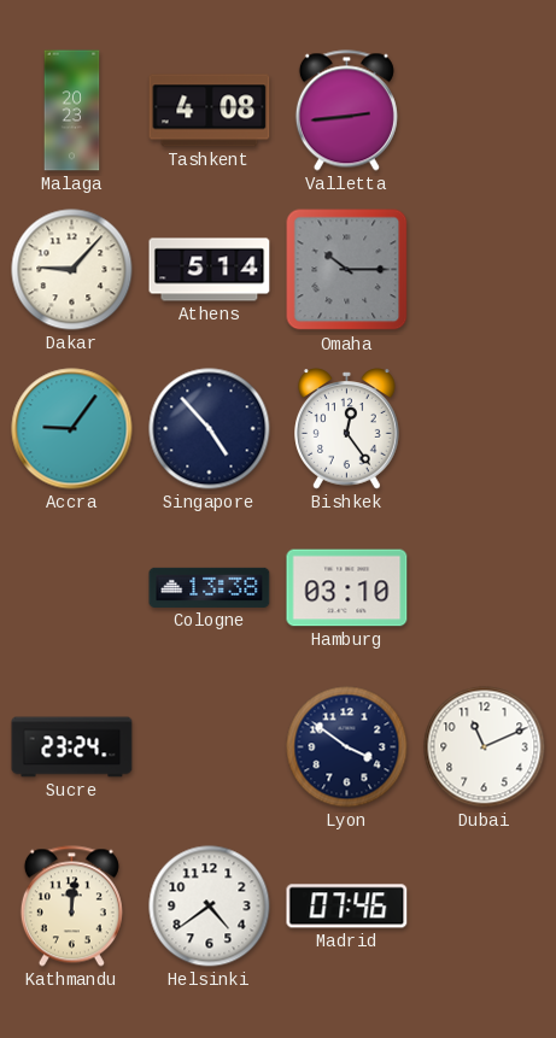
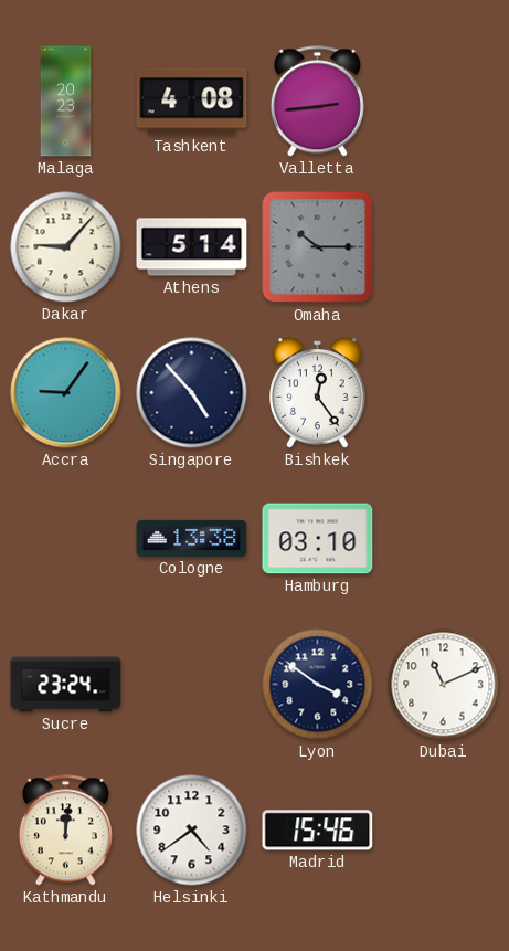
Madrid: 07:46 -> 15:46 (318, 831)
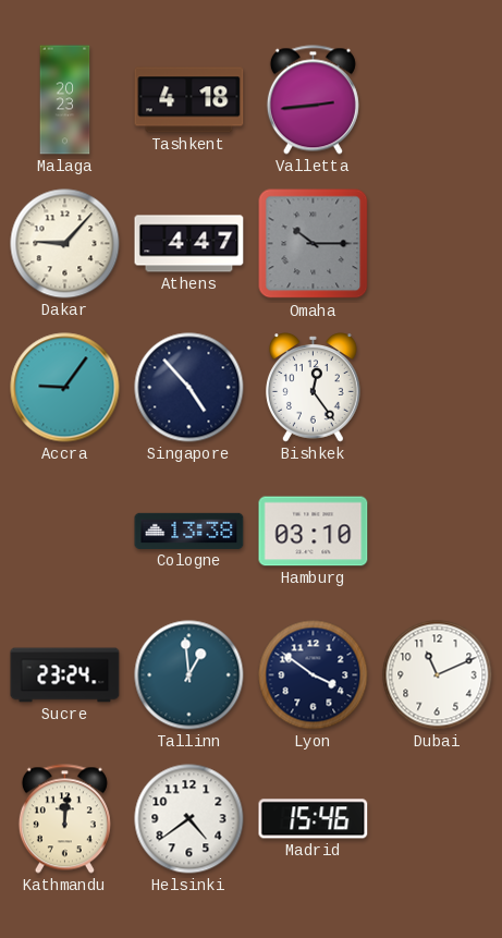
Tashkent: 4:08 -> 4:18 (189, 100)
Athens: 5:14 -> 4:47 (189, 244)
Tallinn: none -> 12:59 (189, 675)
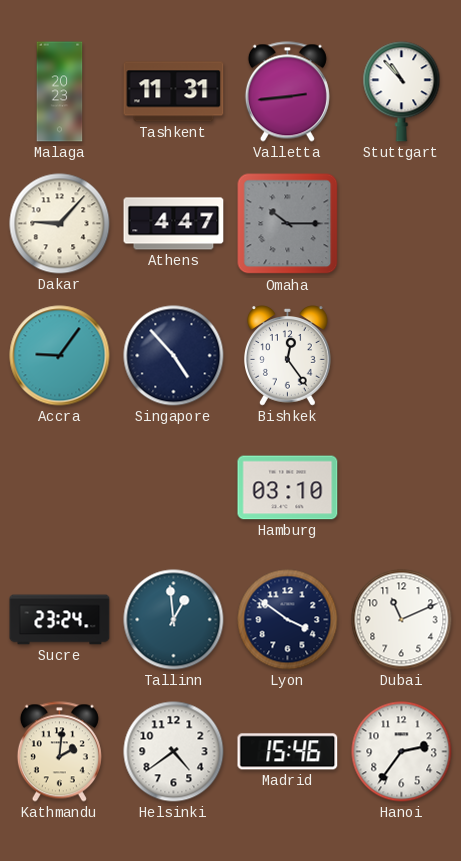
Tashkent: 4:18 -> 11:31 (174, 92)
Stuttgart: none -> 10:53 (402, 92)
Cologne: 13:38 -> none (189, 531)
Kathmandu: 12:01 -> 2:01 (59, 752)
Hanoi: none -> 2:36 (402, 752)
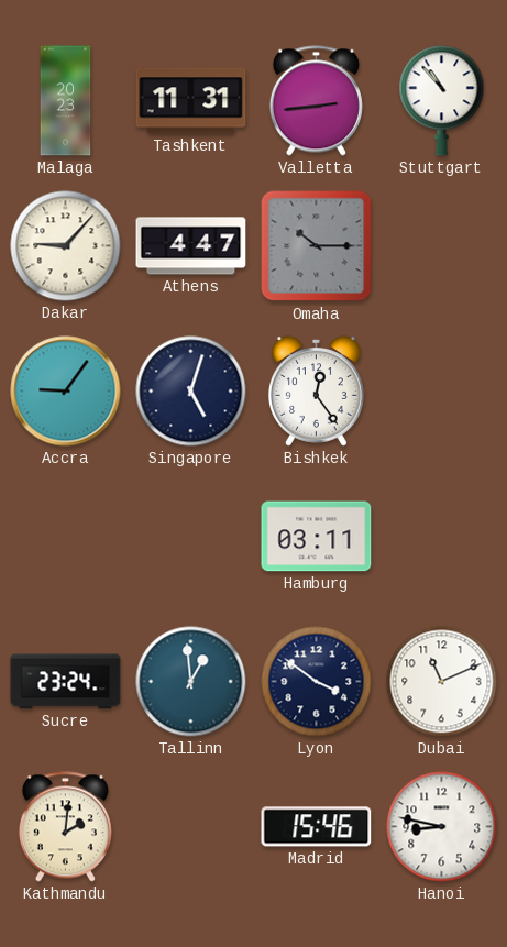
Singapore: 4:53 -> 5:03 (191, 392)
Hamburg: 03:10 -> 03:11 (317, 537)
Helsinki: 4:39 -> none (174, 752)
Hanoi: 2:36 -> 8:47 (442, 827)
